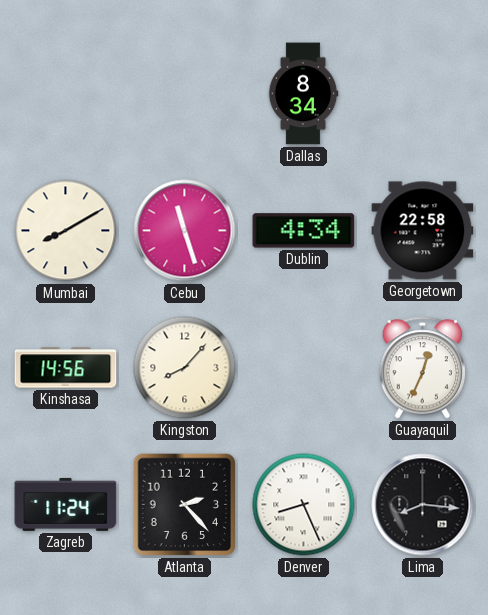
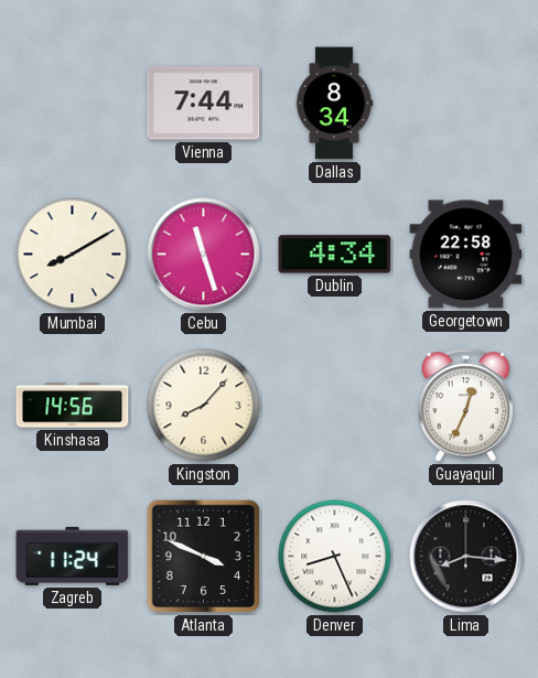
Vienna: none -> 7:44 (204, 104)
Atlanta: 2:23 -> 3:49 (204, 557)
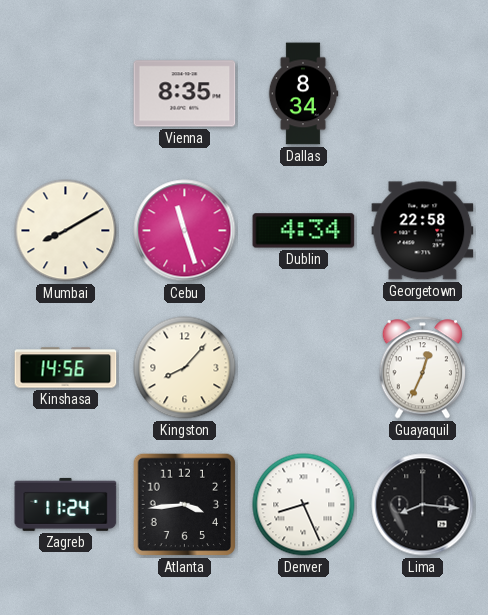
Vienna: 7:44 -> 8:35 (185, 94)
Atlanta: 3:49 -> 3:44 (185, 505)
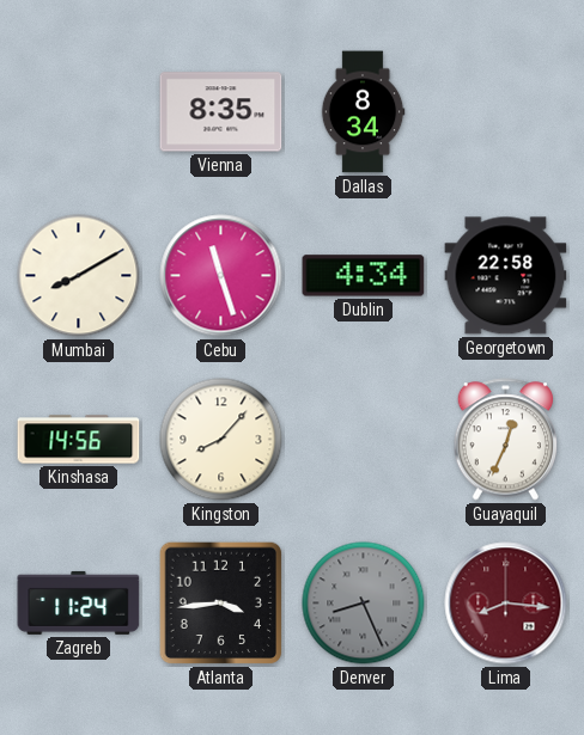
Denver dial: white -> grey (364, 604)
Lima dial: black -> burgundy (506, 604)
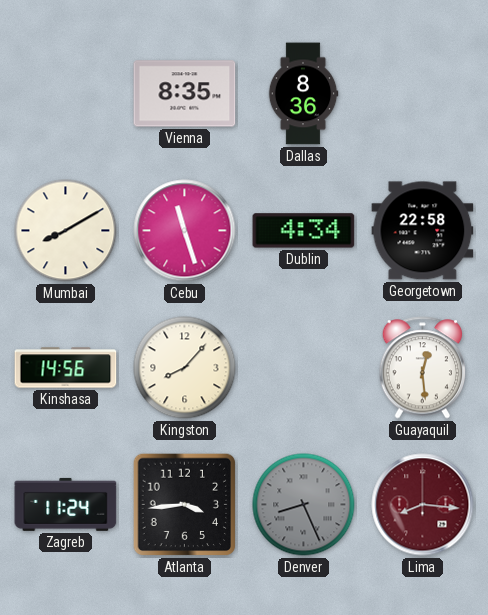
Dallas: 8:34 -> 8:36 (303, 94)
Guayaquil: 12:34 -> 12:29 (423, 368)
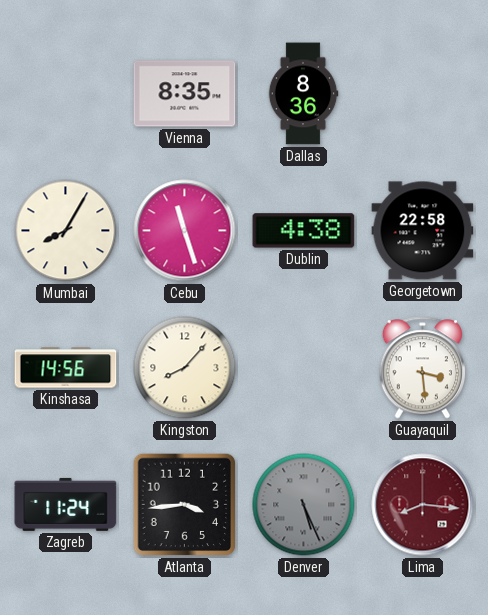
Mumbai: 8:10 -> 8:05 (66, 231)
Dublin: 4:34 -> 4:38 (304, 231)
Guayaquil: 12:29 -> 3:29 (423, 368)
Denver: 8:26 -> 5:26 (304, 505)
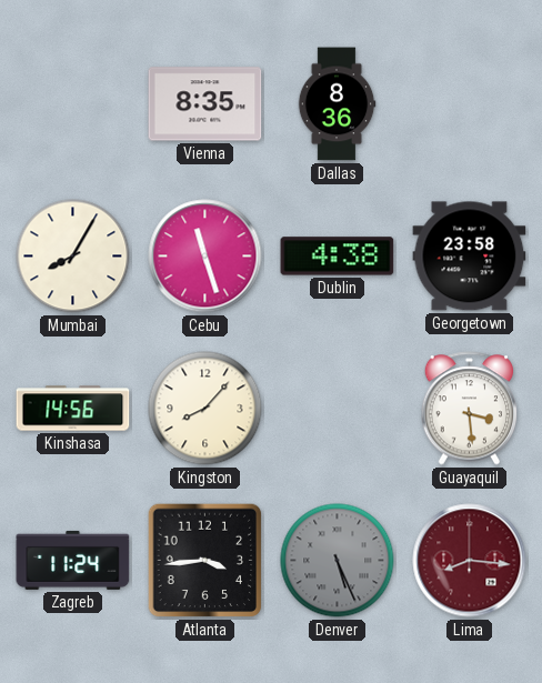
Georgetown: 22:58 -> 23:58 (470, 257)
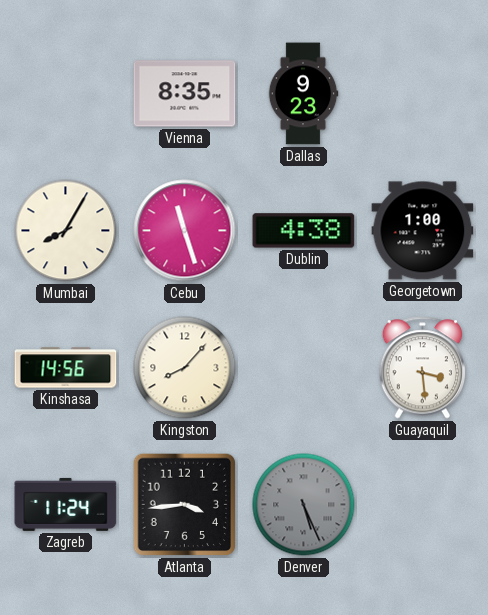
Dallas: 8:36 -> 9:23 (303, 94)
Georgetown: 23:58 -> 1:00 (423, 231)
Lima: 8:16 -> none (470, 561)
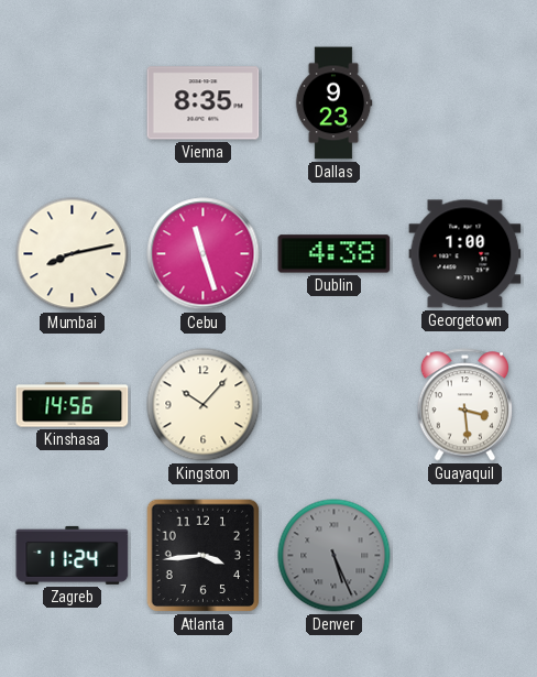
Mumbai: 8:05 -> 8:13 (73, 254)
Kingston: 8:07 -> 10:07 (204, 405)
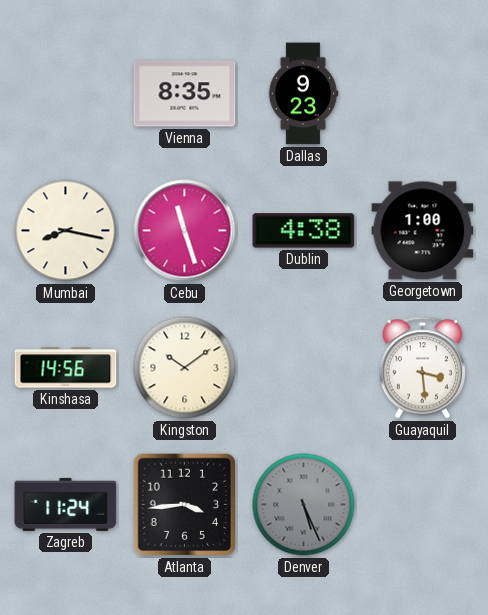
Mumbai: 8:13 -> 8:17 (66, 231)
Kingston: 10:07 -> 10:09 (185, 368)
